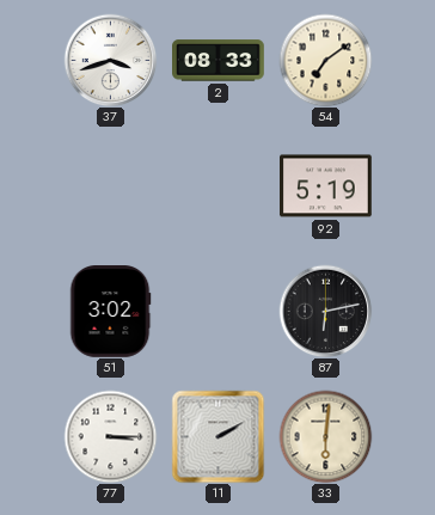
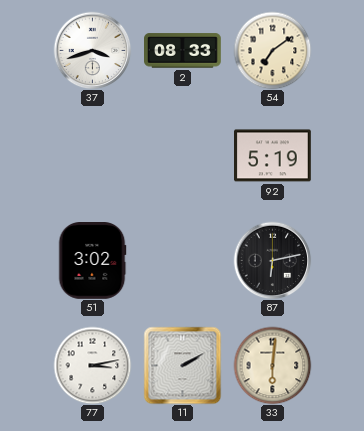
77: 3:15 -> 3:13 (92, 365)
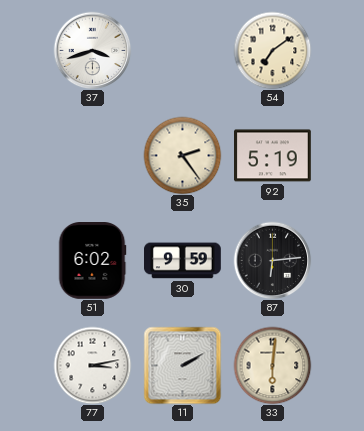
2: 08:33 -> none (183, 51)
35: none -> 2:24 (182, 155)
51: 3:02 -> 6:02 (92, 261)
30: none -> 9:59 (183, 261)
87: 6:13 -> 6:14 (272, 260)
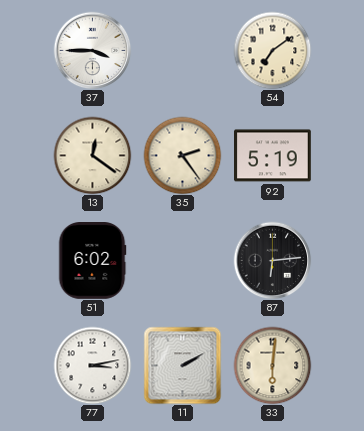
37: 3:42 -> 3:45 (92, 50)
13: none -> 12:21 (92, 155)
30: 9:59 -> none (183, 261)
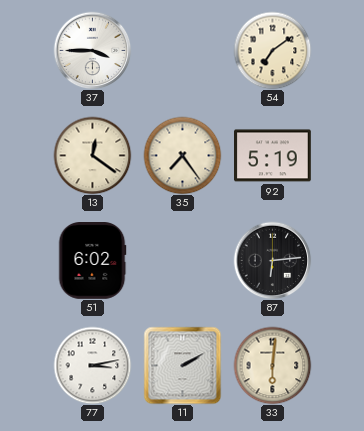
35: 2:24 -> 7:24 (182, 155)
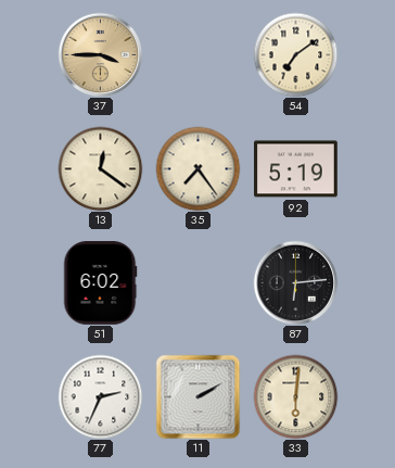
37 dial: white -> champagne (100, 54)
77: 3:13 -> 2:34 (100, 396)
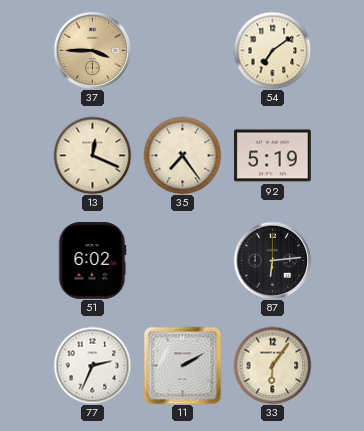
13: 12:21 -> 12:19 (92, 155)
33: 6:01 -> 6:06 (272, 365)
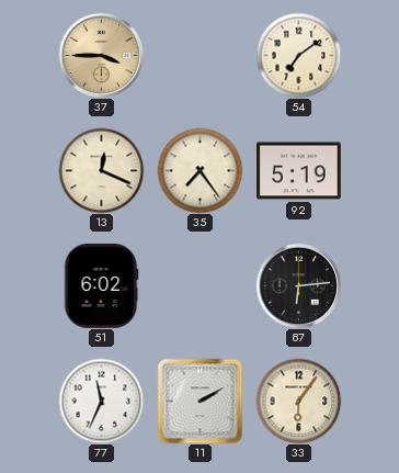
77: 2:34 -> 11:34 (101, 401)
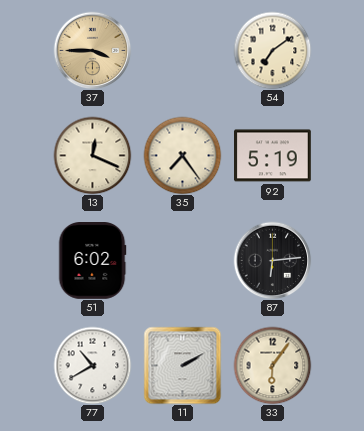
77: 11:34 -> 10:40 (92, 365)
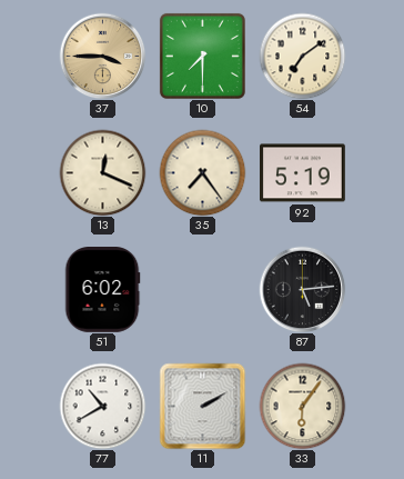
10: none -> 7:30 (202, 56)
87: 6:14 -> 5:14 (302, 289)
